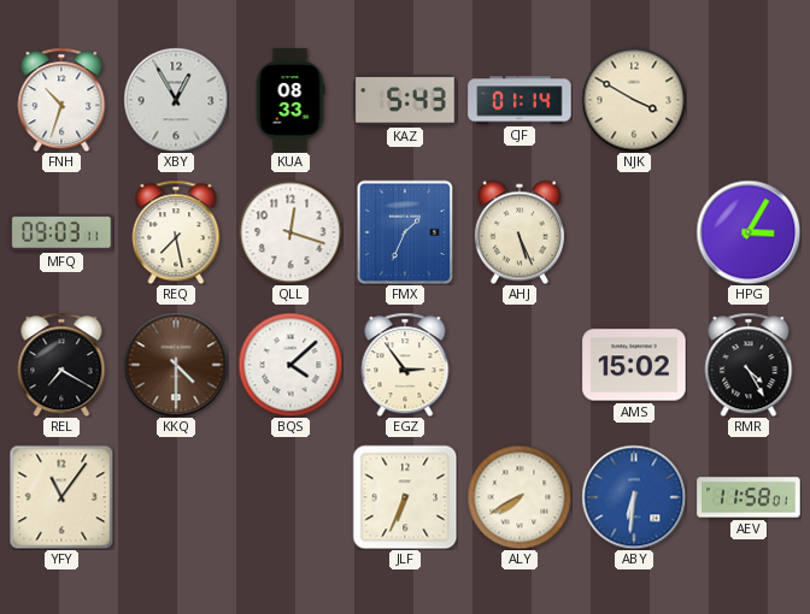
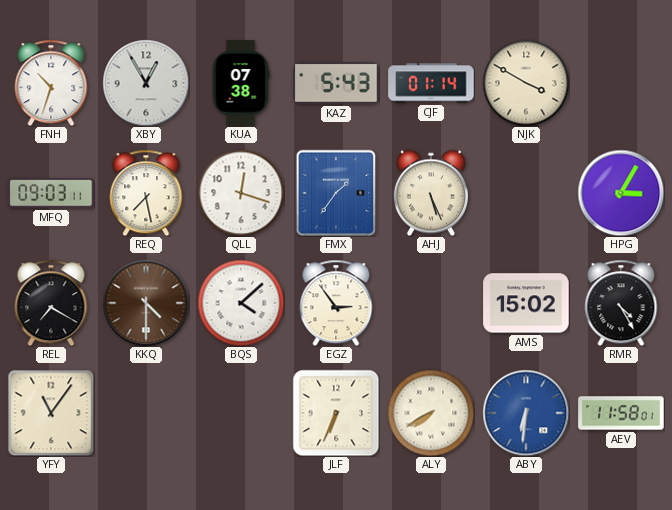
KUA: 08:33 -> 07:38 (241, 83)
FMX: 1:34 -> 1:36 (336, 193)
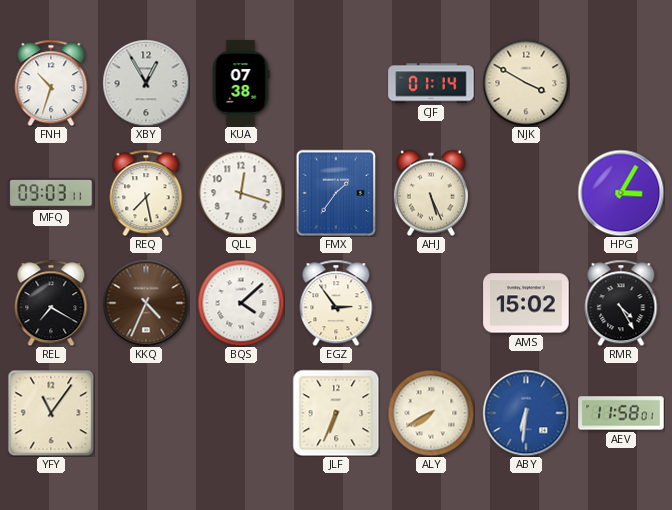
KAZ: 5:43 -> none (336, 83)
KKQ: 4:30 -> 4:34 (146, 303)
